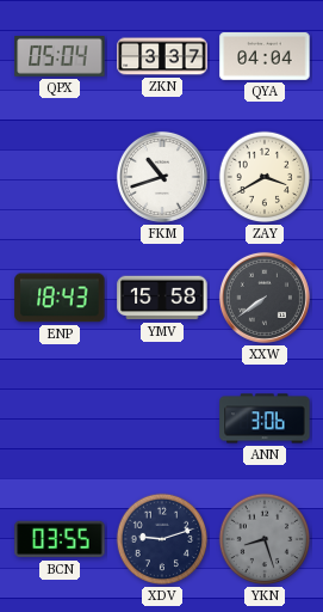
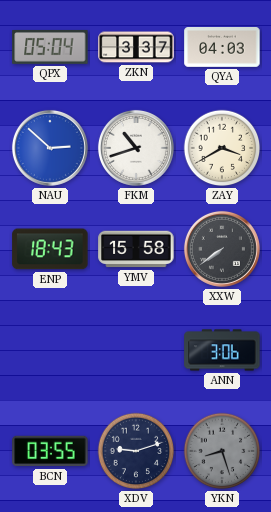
QYA: 04:04 -> 04:03 (222, 48)
NAU: none -> 2:52 (50, 148)
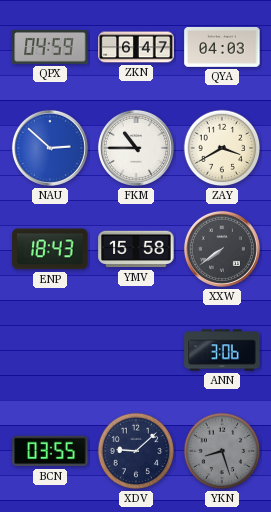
QPX: 05:04 -> 04:59 (50, 47)
ZKN: 3:37 -> 6:47 (136, 47)
FKM: 10:42 -> 10:45 (136, 148)
XDV: 9:12 -> 9:08 (136, 451)
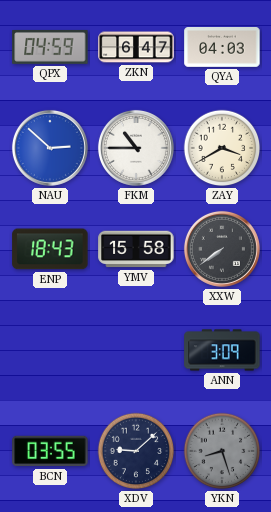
ANN: 3:06 -> 3:09 (222, 350)
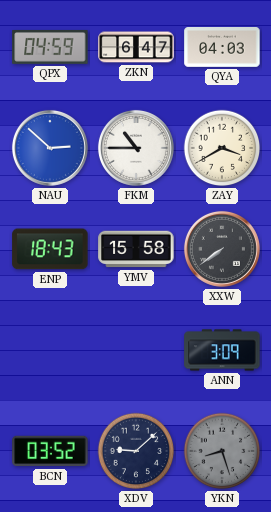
BCN: 03:55 -> 03:52 (50, 451)
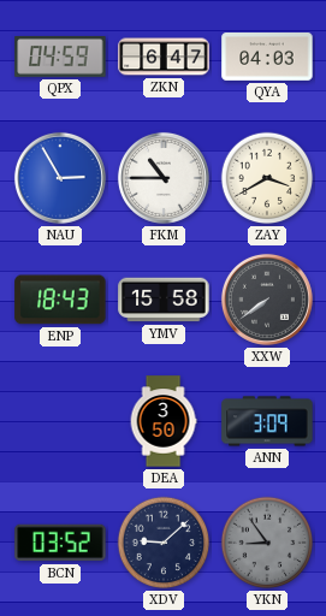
NAU: 2:52 -> 2:55 (60, 178)
DEA: none -> 3:50 (164, 421)
YKN: 8:27 -> 8:54 (267, 543)
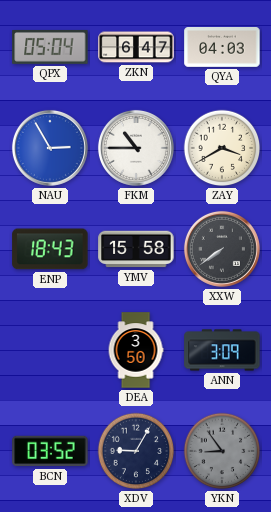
QPX: 04:59 -> 05:04 (50, 47)
XDV: 9:08 -> 9:05 (136, 451)
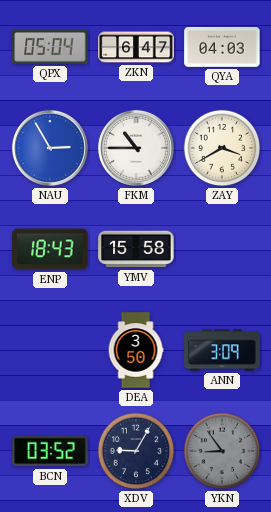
XXW: 7:39 -> none (222, 249)
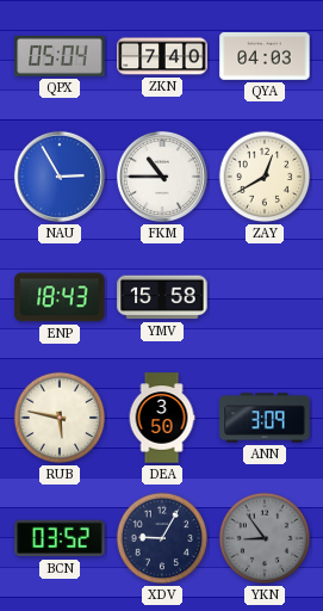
ZKN: 6:47 -> 7:40 (162, 56)
ZAY: 3:40 -> 12:40 (265, 177)
RUB: none -> 5:47 (60, 418)
